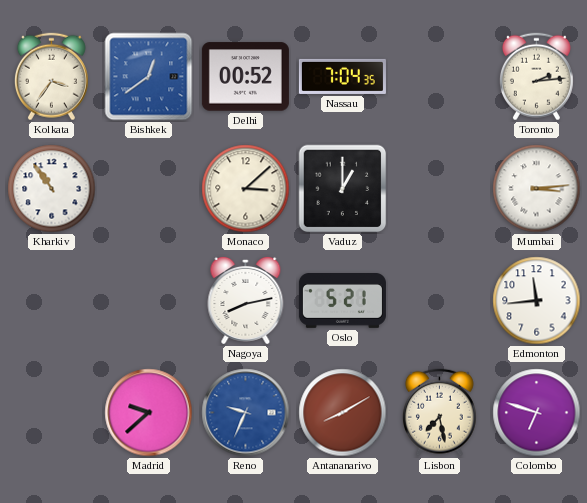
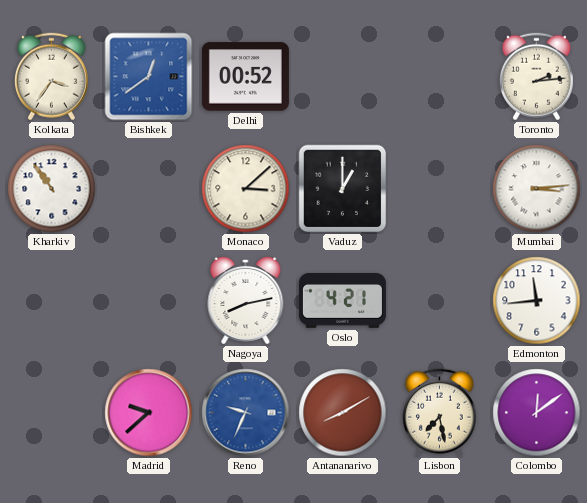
Nassau: 7:04 -> none (342, 76)
Oslo: 5:21 -> 4:21 (342, 301)
Colombo: 6:48 -> 12:09 (537, 413)
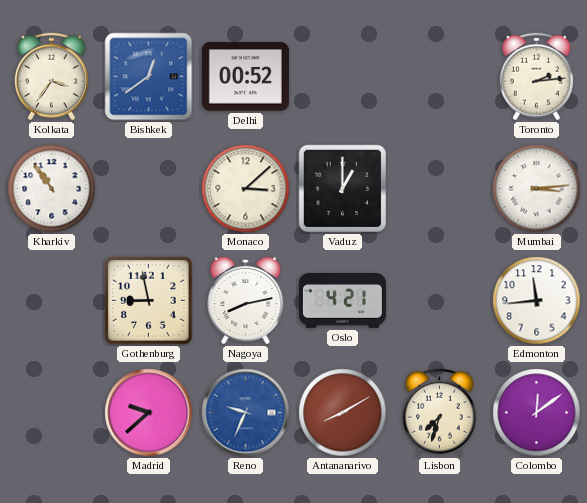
Gothenburg: none -> 8:58 (149, 301)
Lisbon: 7:28 -> 7:33 (439, 413)
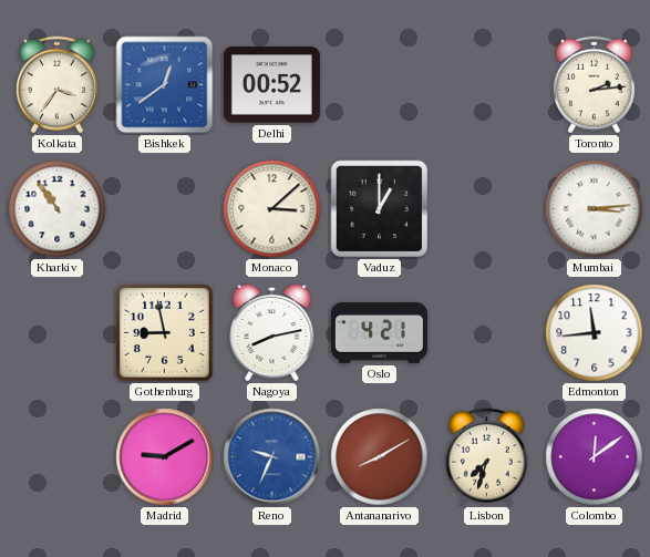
Madrid: 9:38 -> 9:10 (165, 457)
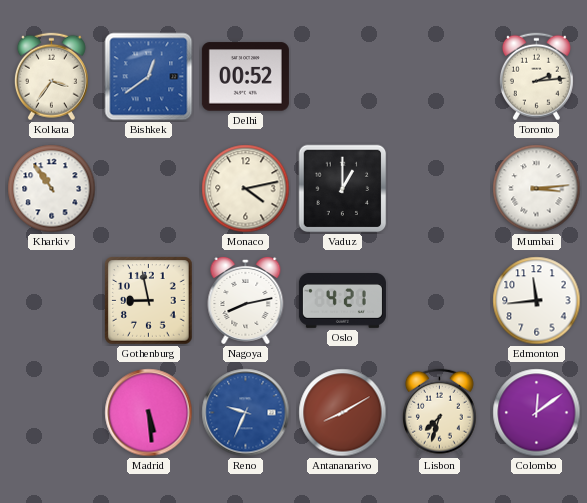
Monaco: 3:08 -> 4:13 (246, 189)
Madrid: 9:10 -> 5:29 (149, 413)
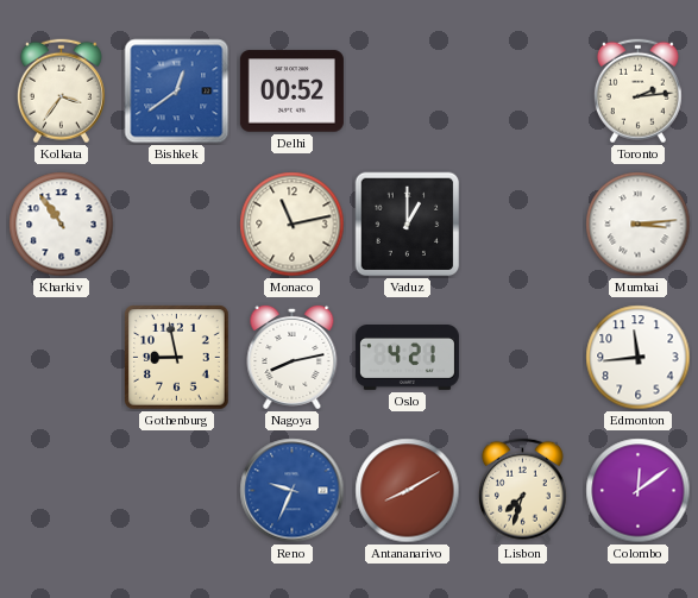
Monaco: 4:13 -> 11:13 (293, 225)
Madrid: 5:29 -> none (149, 413)
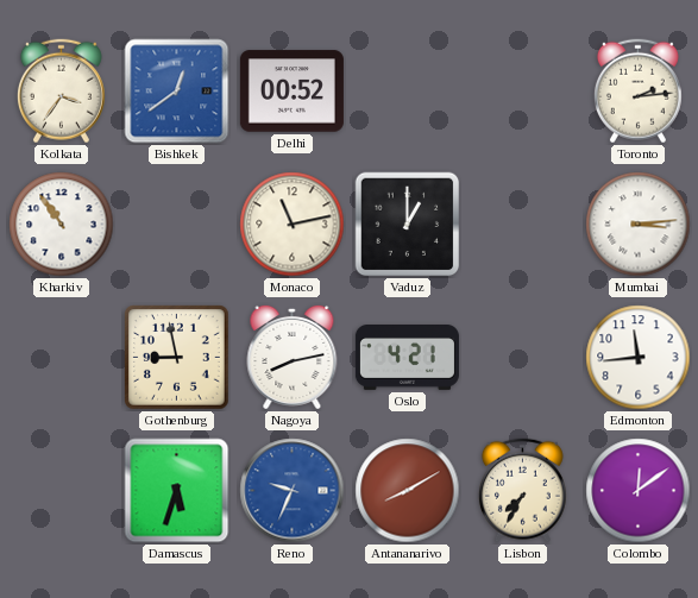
Damascus: none -> 5:33 (177, 491)
Lisbon: 7:33 -> 7:35 (522, 491)
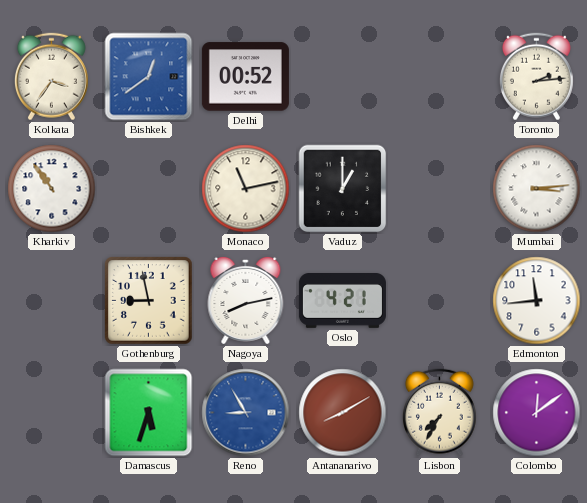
Reno: 9:34 -> 8:55 (246, 413)
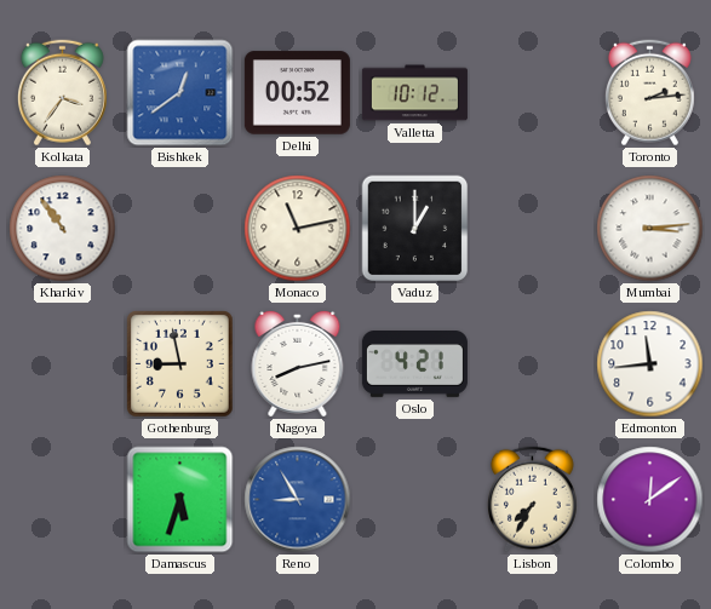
Valletta: none -> 10:12 (414, 93)
Antananarivo: 8:10 -> none (343, 413)
